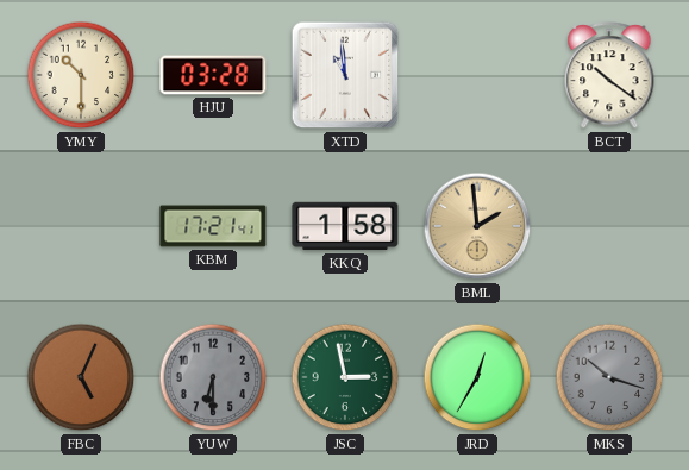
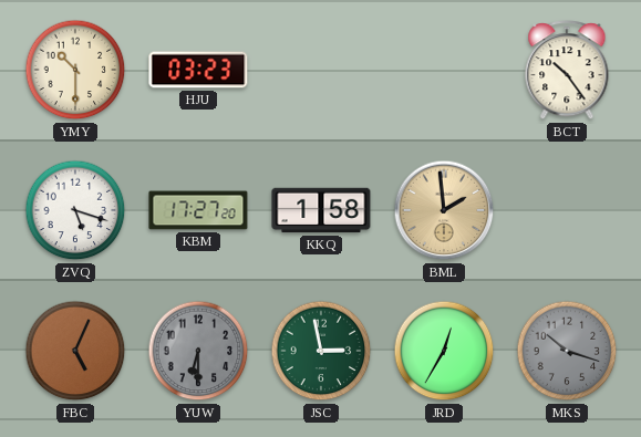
HJU: 03:28 -> 03:23 (198, 70)
XTD: 10:59 -> none (345, 75)
BCT: 10:21 -> 10:24 (567, 71)
ZVQ: none -> 5:18 (75, 210)
KBM: 17:21 -> 17:27 (198, 210)
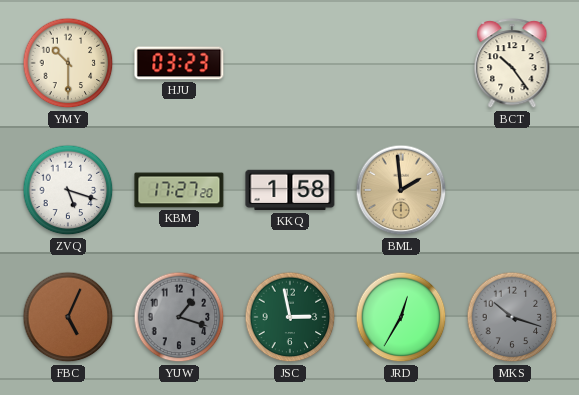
YUW: 6:30 -> 1:18 (179, 317)
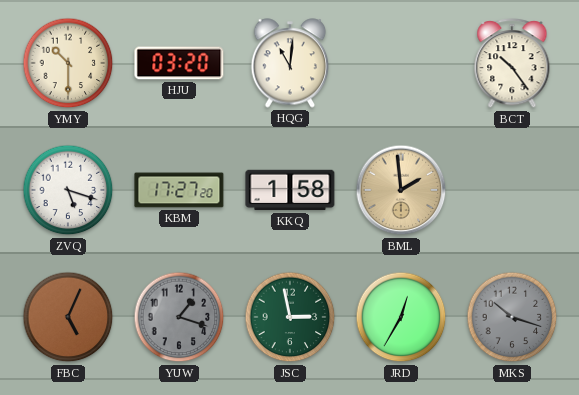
HJU: 03:23 -> 03:20 (179, 63)
HQG: none -> 11:01 (290, 63)
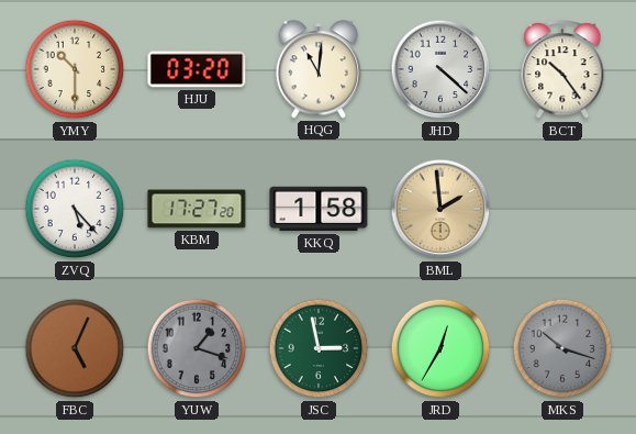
JHD: none -> 4:22 (440, 69)
ZVQ: 5:18 -> 5:23 (75, 209)
